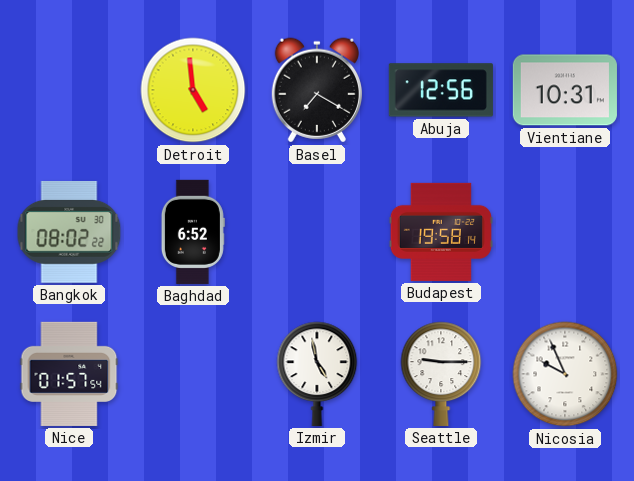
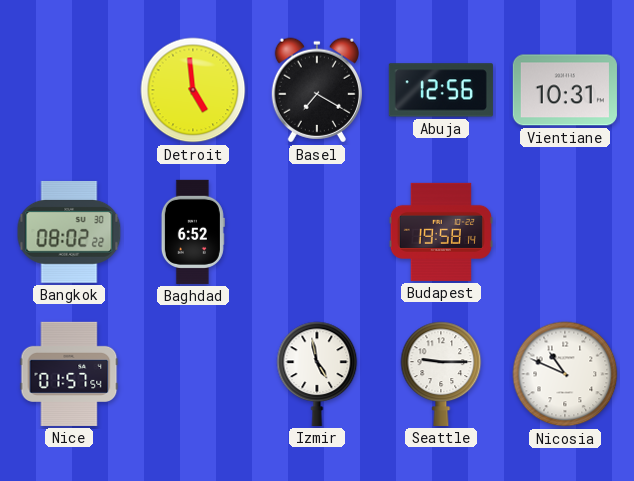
Nicosia: 9:56 -> 10:49 (565, 374)
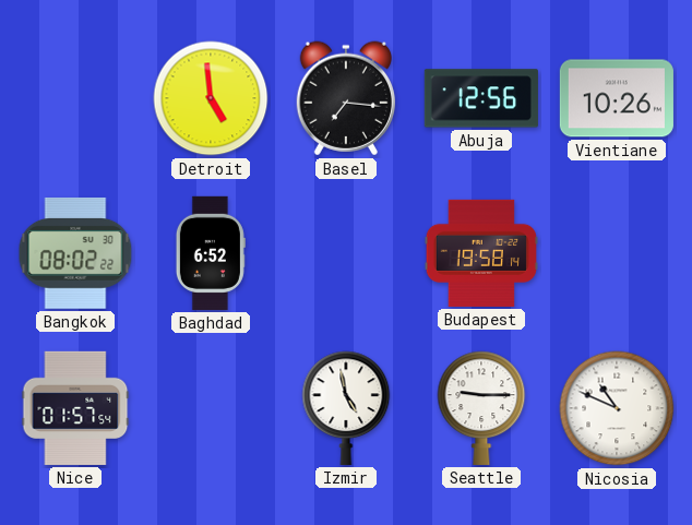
Basel: 7:20 -> 7:16 (345, 98)
Vientiane: 10:31 -> 10:26 (617, 98)
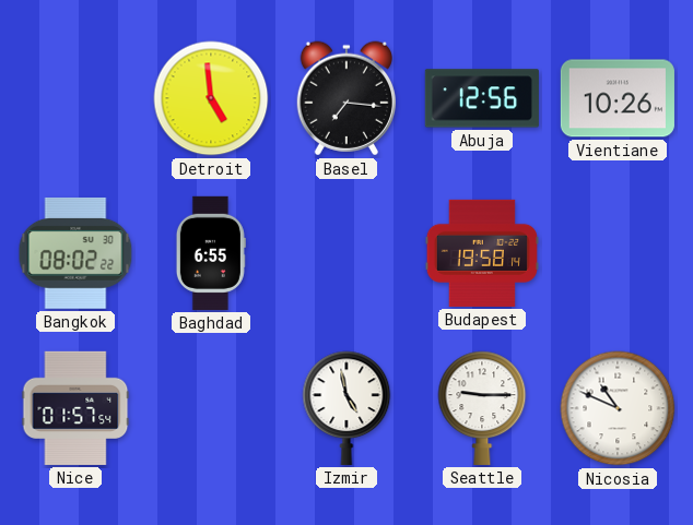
Baghdad: 6:52 -> 6:55 (211, 253)
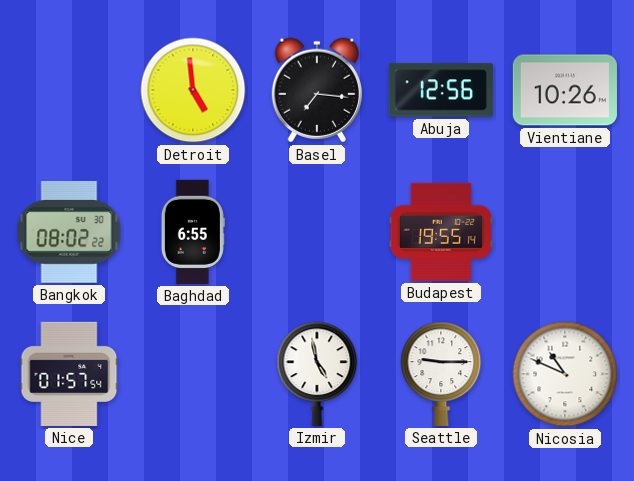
Budapest: 19:58 -> 19:55 (441, 232)
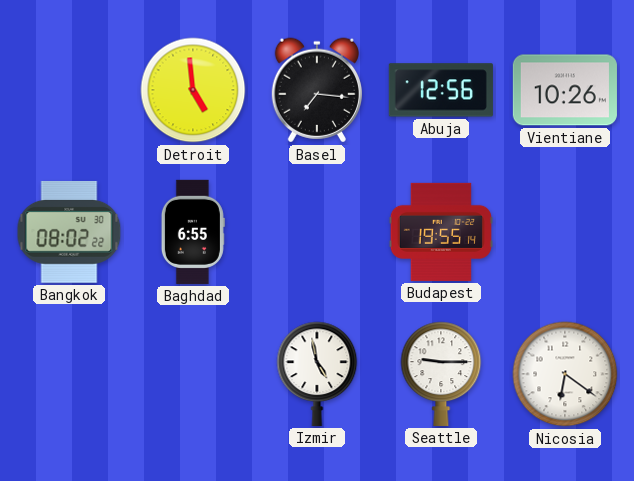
Nice: 01:57 -> none (69, 374)
Nicosia: 10:49 -> 6:21 (565, 374)
